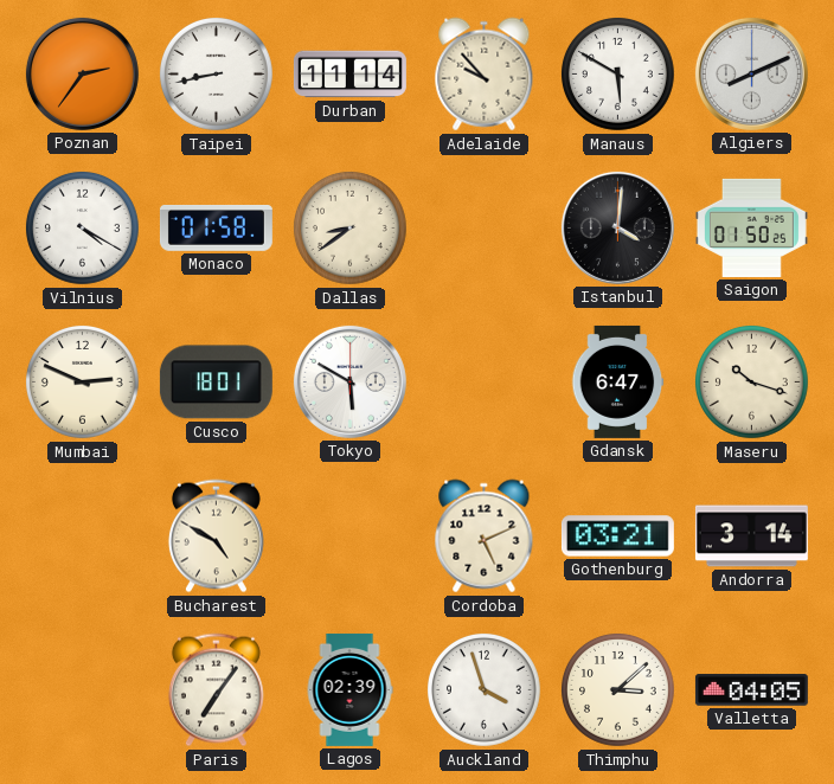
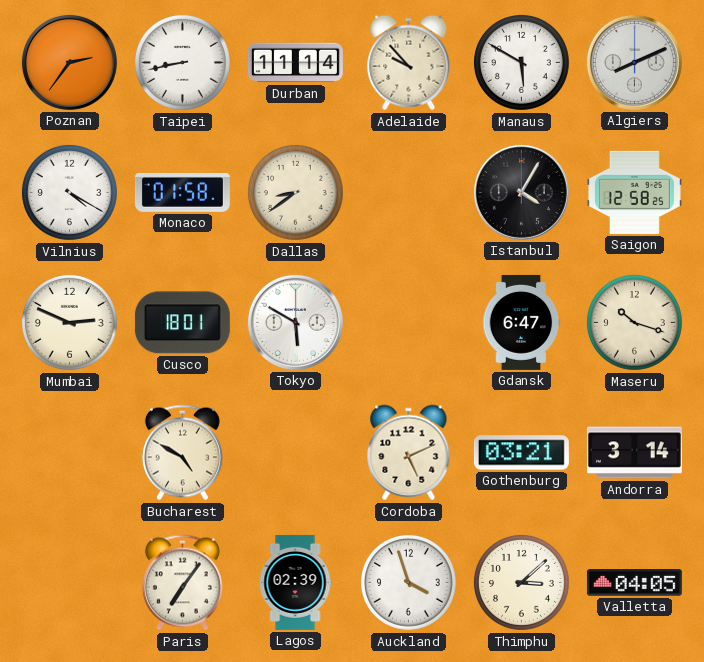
Istanbul: 4:01 -> 4:05 (521, 192)
Saigon: 01:50 -> 12:58 (634, 192)
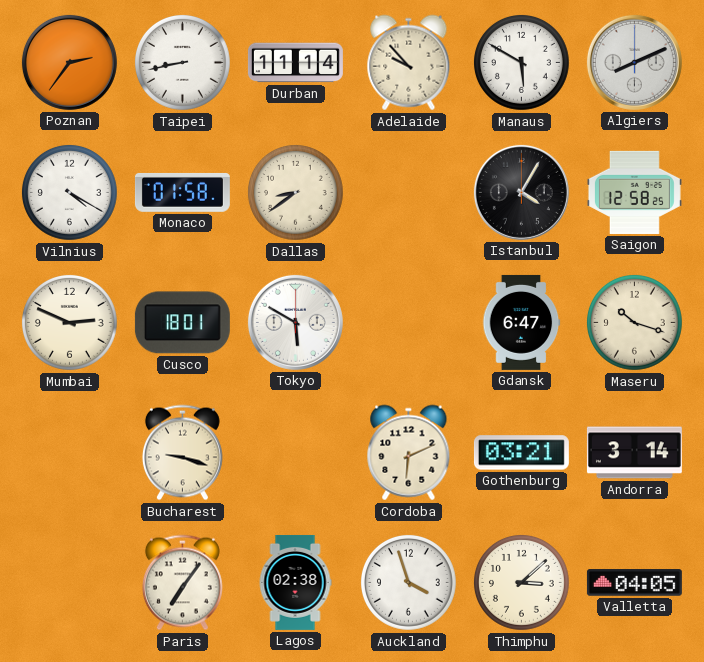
Bucharest: 4:50 -> 9:18 (182, 453)
Cordoba: 5:11 -> 6:11 (409, 453)
Lagos: 02:39 -> 02:38 (295, 582)
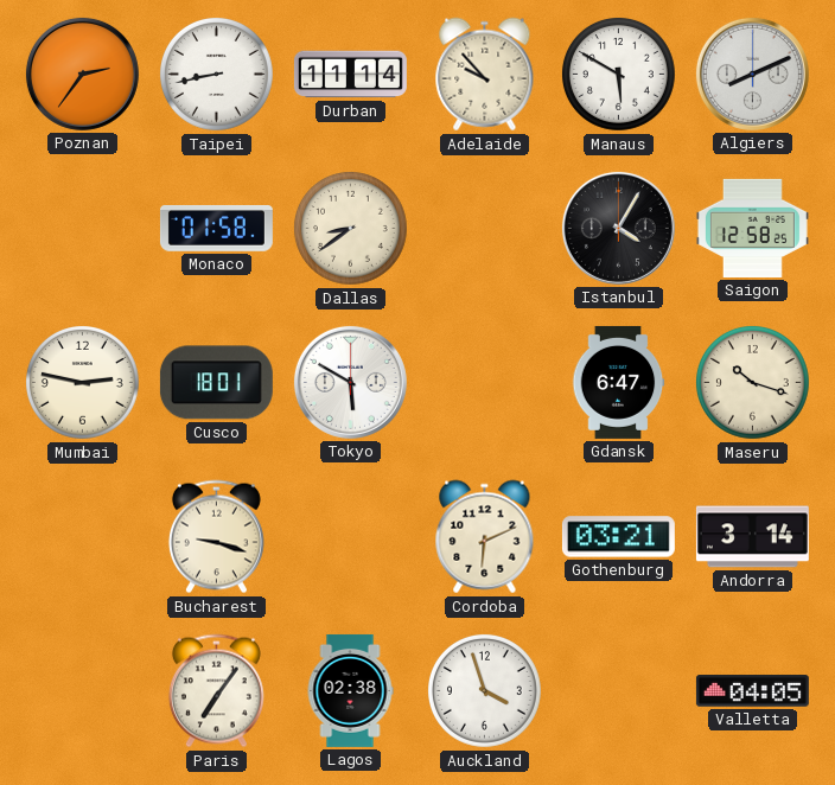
Vilnius: 4:20 -> none (70, 193)
Mumbai: 2:49 -> 2:47 (83, 383)
Thimphu: 3:08 -> none (522, 583)
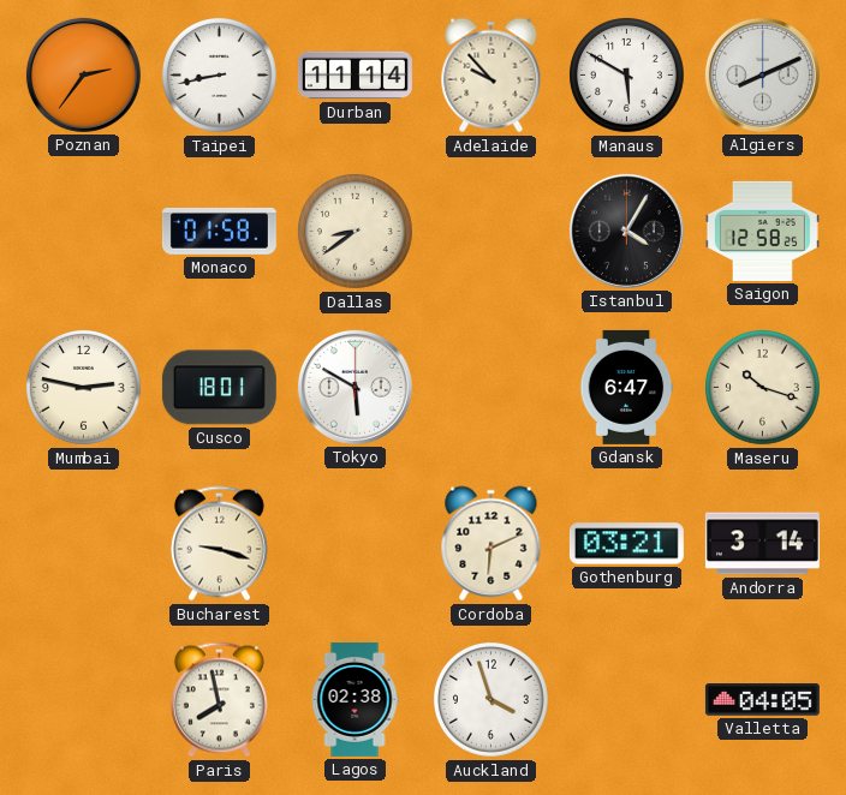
Paris: 7:06 -> 7:58 (219, 700)
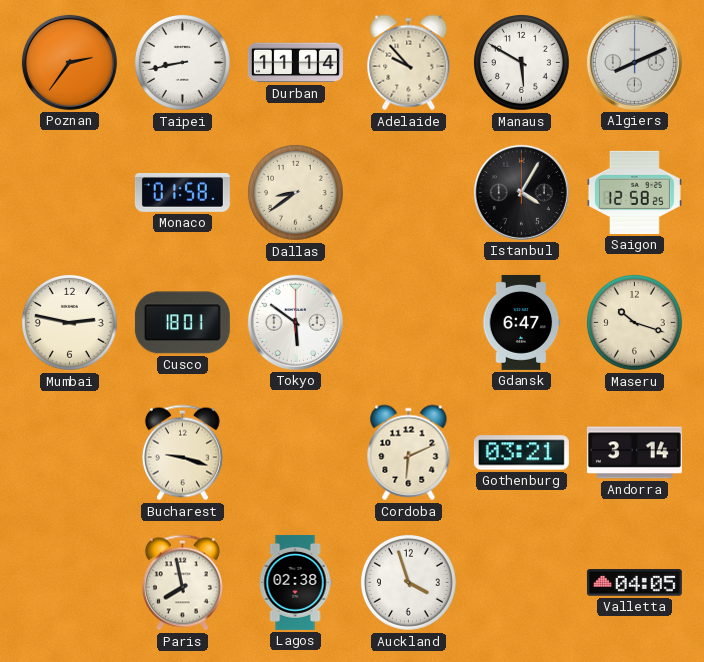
Tokyo: 5:50 -> 5:51 (295, 322)
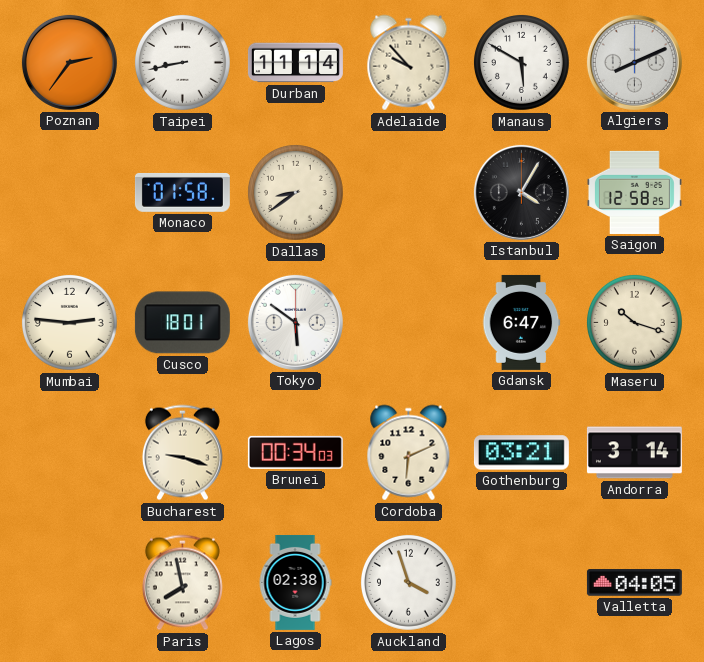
Mumbai: 2:47 -> 2:46 (70, 323)
Brunei: none -> 00:34 (295, 452)
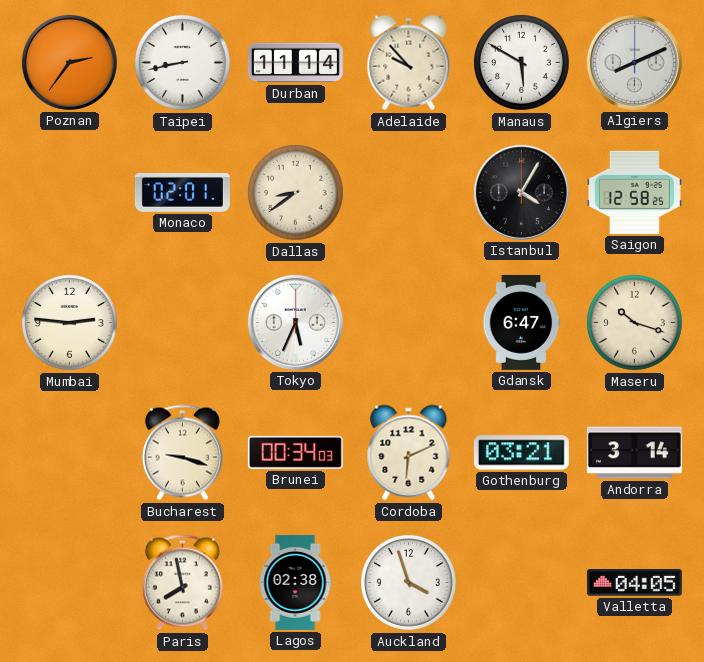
Monaco: 01:58 -> 02:01 (182, 192)
Cusco: 18:01 -> none (182, 323)
Tokyo: 5:51 -> 5:34 (295, 322)
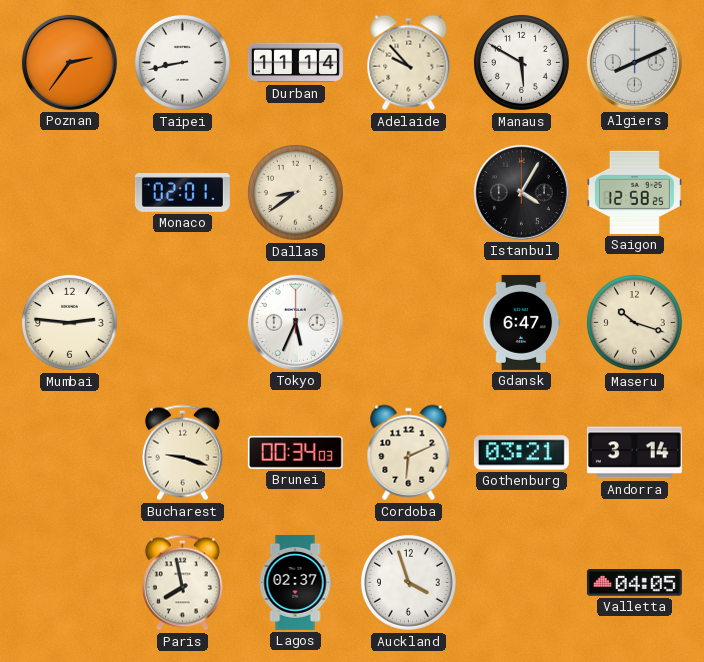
Lagos: 02:38 -> 02:37 (295, 582)
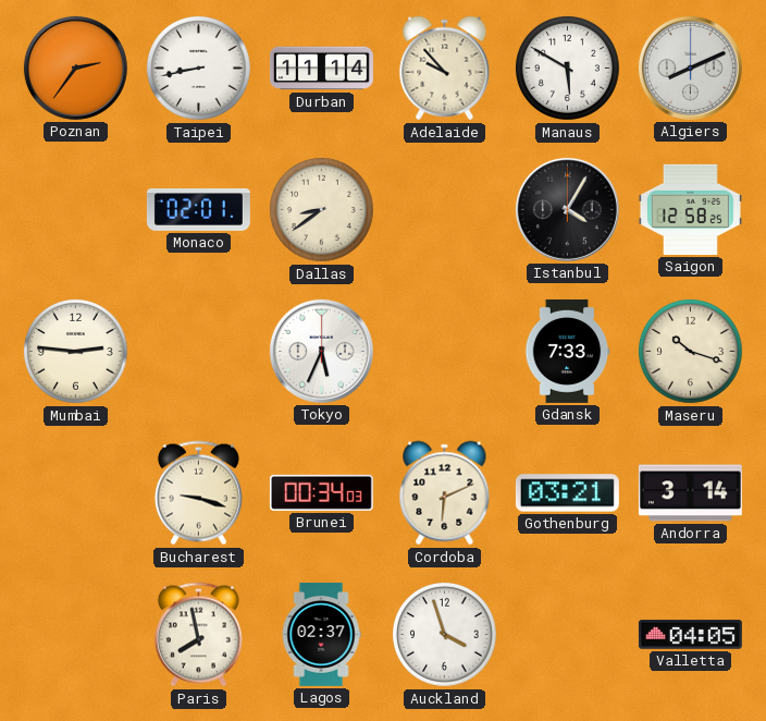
Gdansk: 6:47 -> 7:33 (567, 351)
